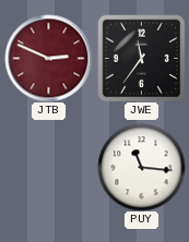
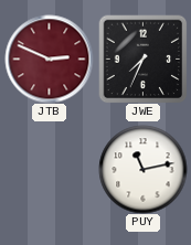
JWE: 11:36 -> 7:34 (142, 58)
PUY: 11:16 -> 11:13 (142, 169)
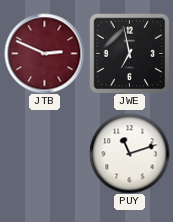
JWE: 7:34 -> 6:58 (129, 53)
PUY: 11:13 -> 11:12 (129, 153)
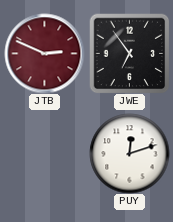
JWE: 6:58 -> 6:54 (129, 53)
PUY: 11:12 -> 12:12 (129, 153)
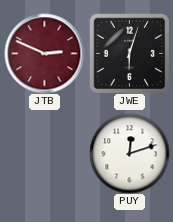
JWE: 6:54 -> 6:03 (129, 53)
